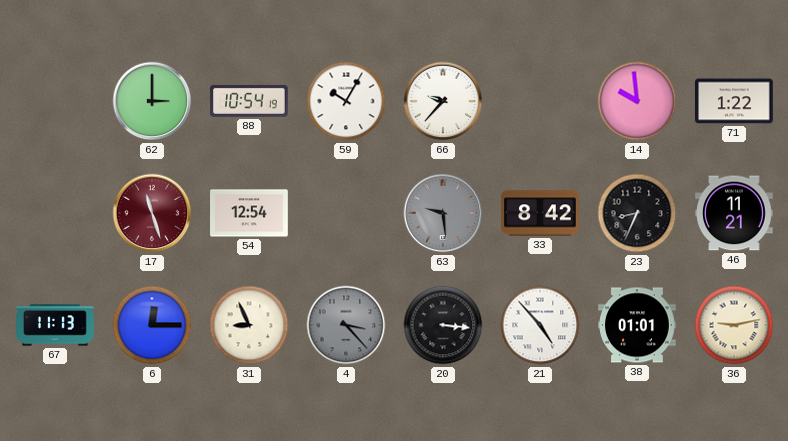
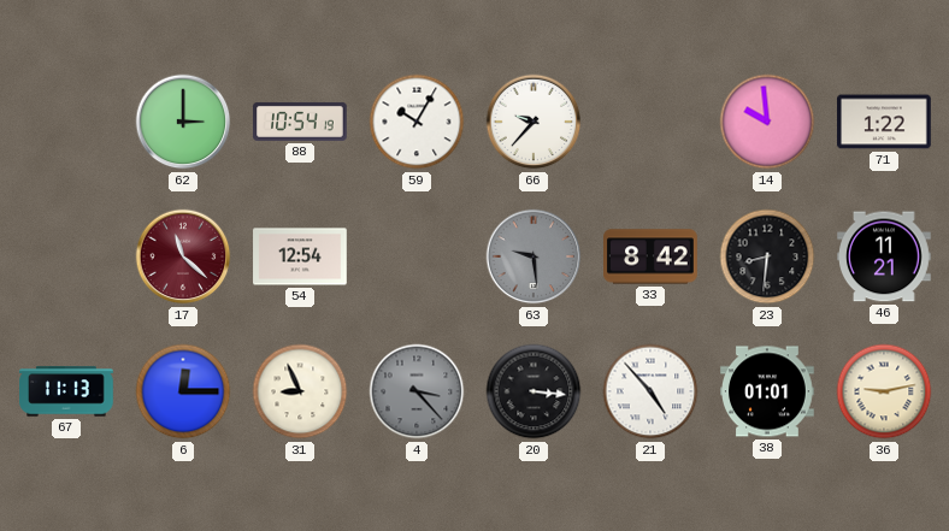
17: 11:27 -> 11:22 (183, 256)
23: 8:34 -> 8:31 (767, 256)
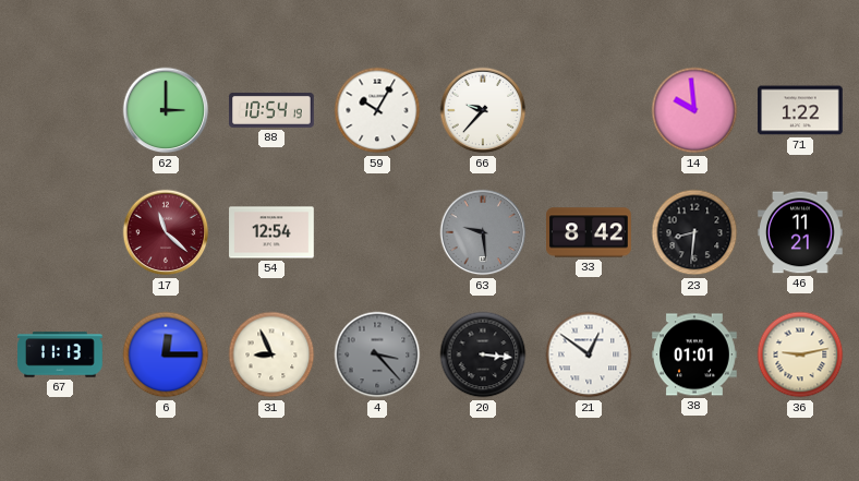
21: 4:53 -> 12:51 (589, 354)
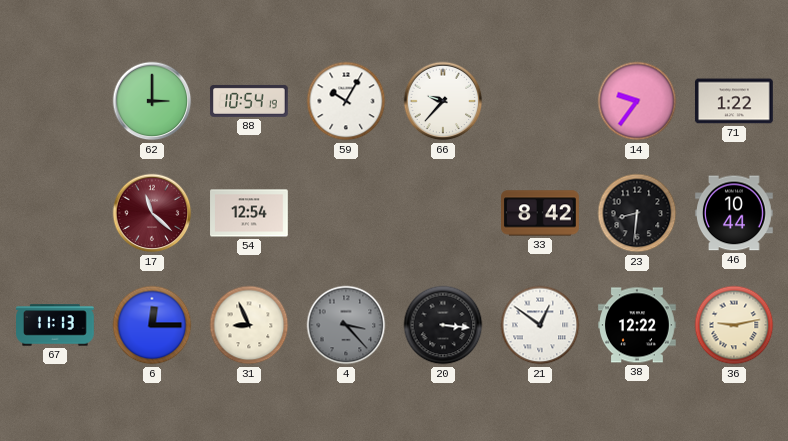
14: 9:59 -> 9:36 (637, 101)
63: 9:29 -> none (483, 232)
46: 11:21 -> 10:44 (735, 213)
38: 01:01 -> 12:22 (637, 325)
